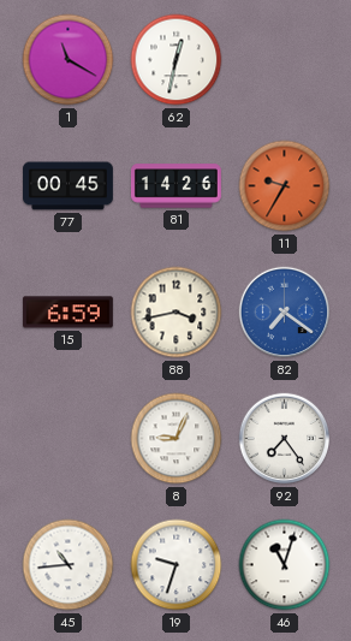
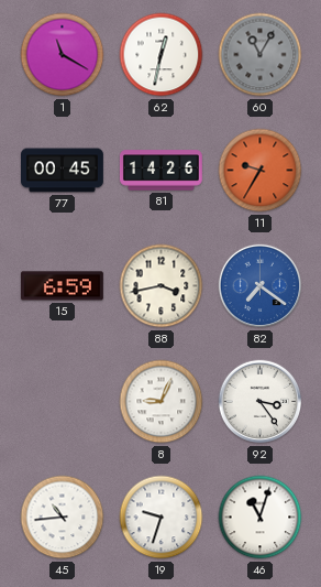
60: none -> 11:05 (261, 55)
92: 7:24 -> 3:24 (261, 402)
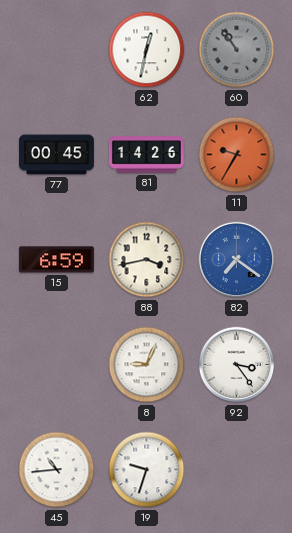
1: 11:20 -> none (63, 55)
60: 11:05 -> 10:54 (237, 50)
46: 11:03 -> none (261, 518)
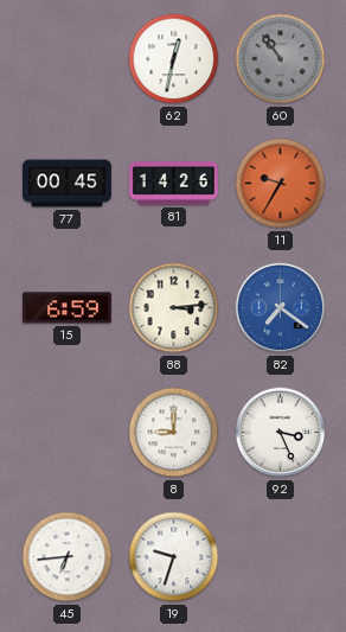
88: 3:43 -> 3:14 (174, 308)
8: 9:04 -> 9:00 (174, 433)
92: 3:24 -> 3:26 (281, 433)
45: 10:44 -> 6:44 (68, 557)
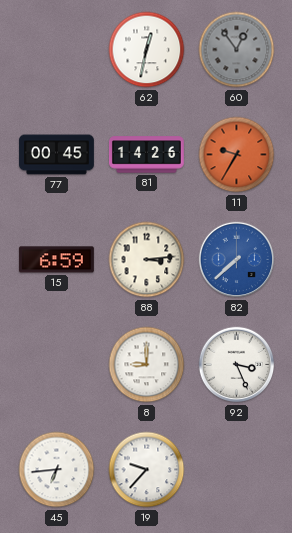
60: 10:54 -> 12:54 (237, 50)
82: 7:21 -> 7:38 (237, 260)
19: 9:33 -> 9:37 (147, 470)
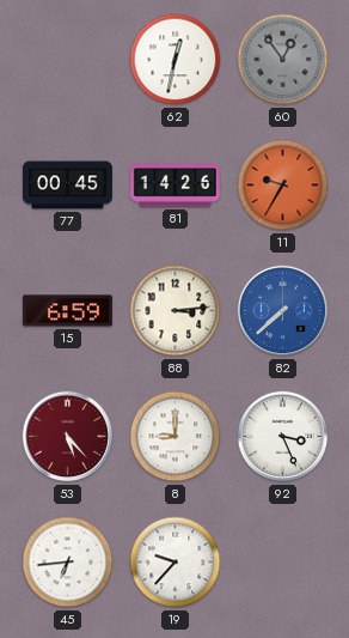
53: none -> 5:23 (68, 437)
